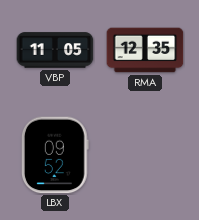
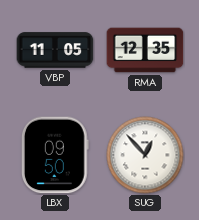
LBX: 09:52 -> 09:50 (55, 155)
SUG: none -> 12:53 (145, 155)
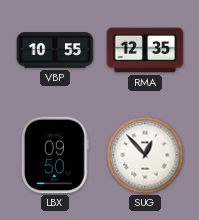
VBP: 11:05 -> 10:55 (55, 50)
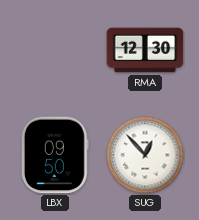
VBP: 10:55 -> none (55, 50)
RMA: 12:35 -> 12:30 (145, 50)
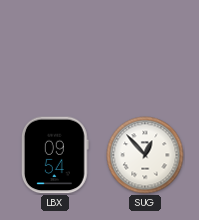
RMA: 12:30 -> none (145, 50)
LBX: 09:50 -> 09:54 (55, 155)
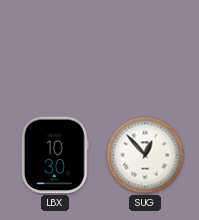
LBX: 09:54 -> 10:30 (55, 155)
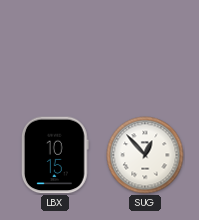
LBX: 10:30 -> 10:15 (55, 155)
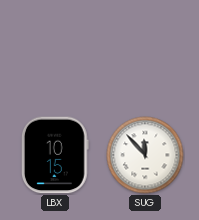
SUG: 12:53 -> 11:53 (145, 155)
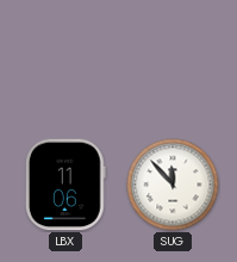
LBX: 10:15 -> 11:06 (66, 185)
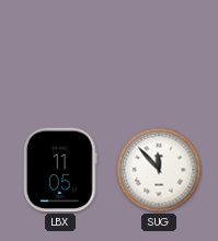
LBX: 11:06 -> 11:05 (60, 170)
